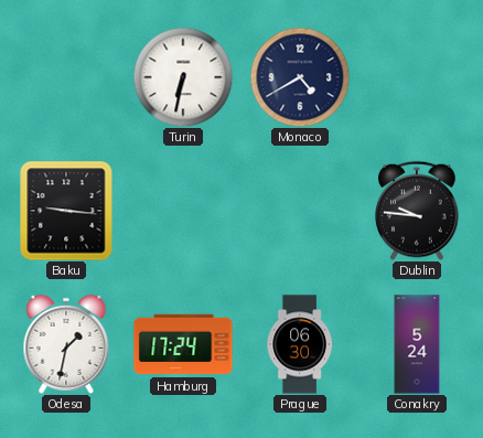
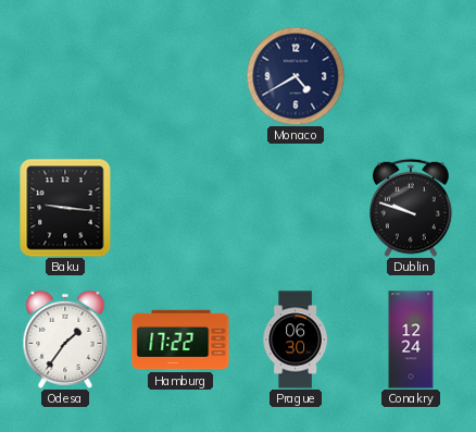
Turin: 6:32 -> none (183, 77)
Dublin: 9:46 -> 9:48 (412, 208)
Odesa: 1:32 -> 1:36 (65, 340)
Hamburg: 17:24 -> 17:22 (180, 340)
Conakry: 5:24 -> 12:24 (411, 340)
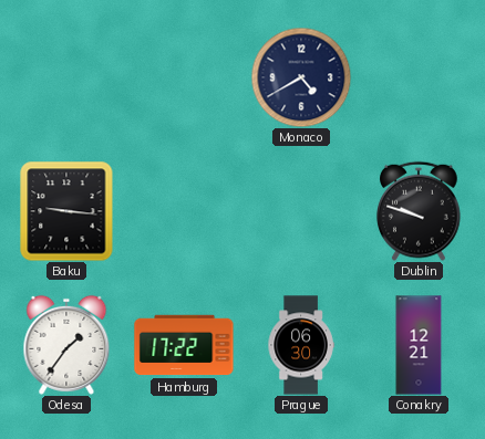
Conakry: 12:24 -> 12:21 (419, 345)
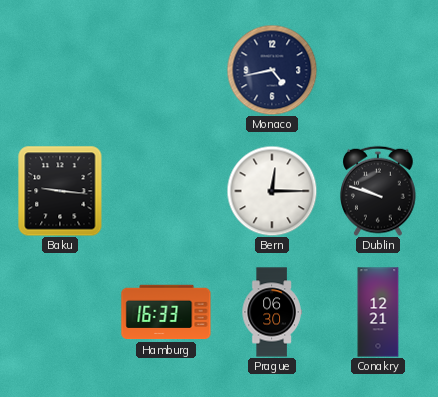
Monaco: 4:40 -> 4:43 (272, 70)
Bern: none -> 12:15 (272, 191)
Odesa: 1:36 -> none (66, 345)
Hamburg: 17:22 -> 16:33 (166, 312)
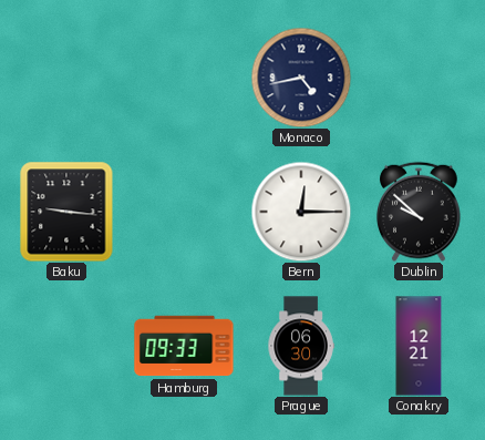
Dublin: 9:48 -> 9:52 (420, 212)
Hamburg: 16:33 -> 09:33 (184, 346)
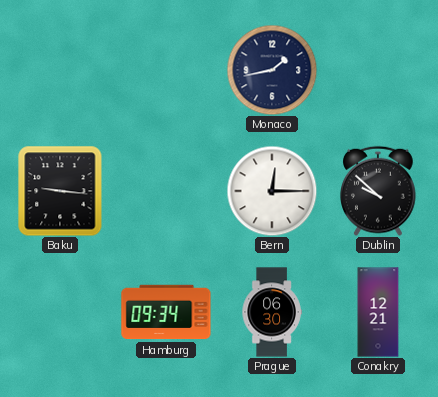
Monaco: 4:43 -> 1:43 (272, 70)
Hamburg: 09:33 -> 09:34 (166, 312)
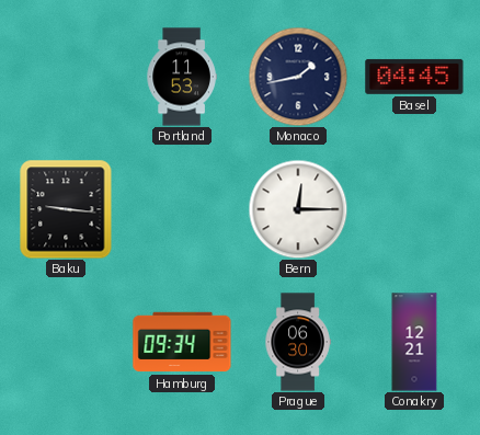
Portland: none -> 11:53 (182, 77)
Basel: none -> 04:45 (414, 77)
Dublin: 9:52 -> none (379, 191)
